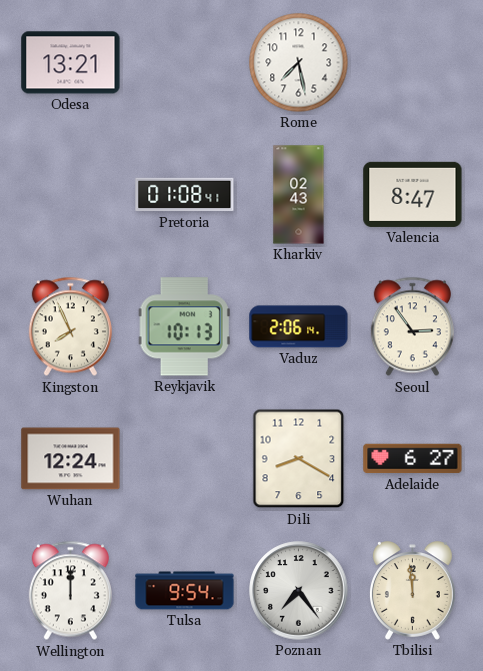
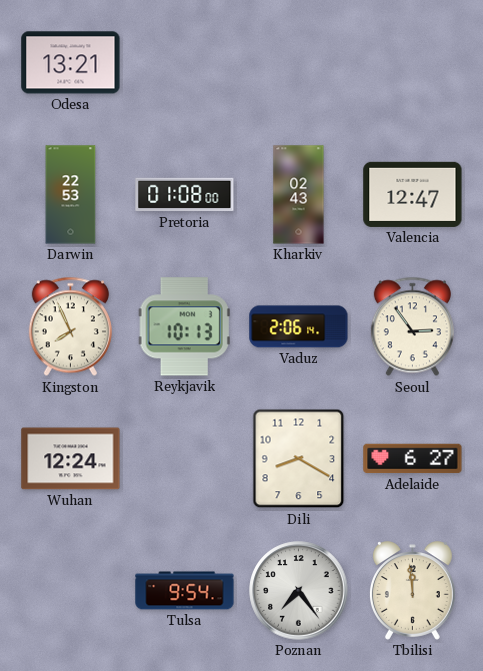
Rome: 7:28 -> none (299, 63)
Darwin: none -> 22:53 (71, 195)
Pretoria: 01:08:41 -> 01:08:00 (185, 195)
Valencia: 8:47 -> 12:47 (413, 194)
Wellington: 12:00 -> none (70, 591)
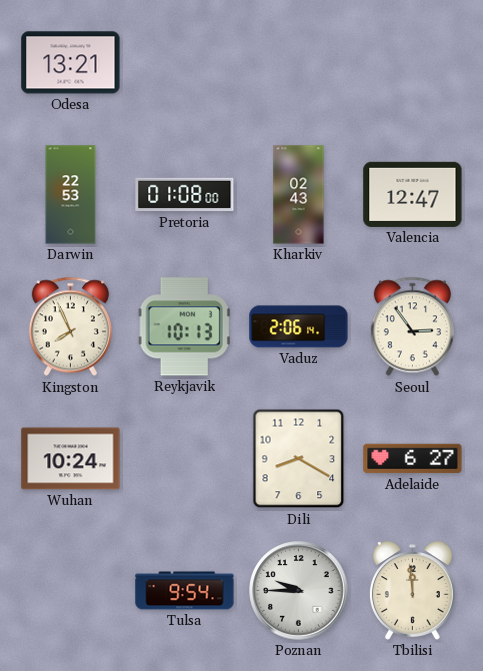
Wuhan: 12:24 -> 10:24 (71, 459)
Poznan: 7:24 -> 9:45 (299, 591)
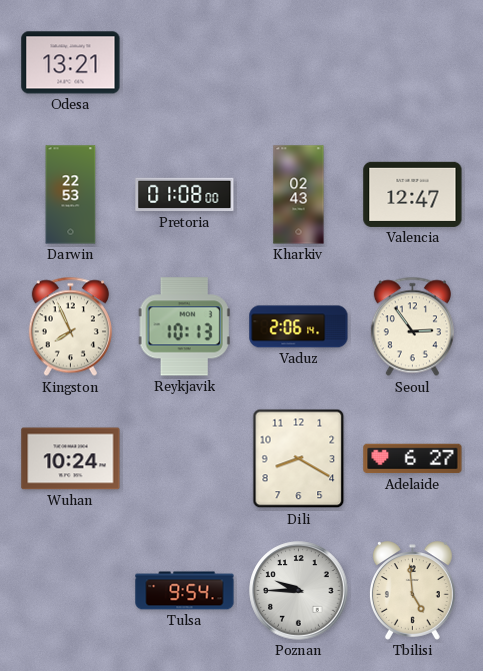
Tbilisi: 11:59 -> 4:59 (412, 591)
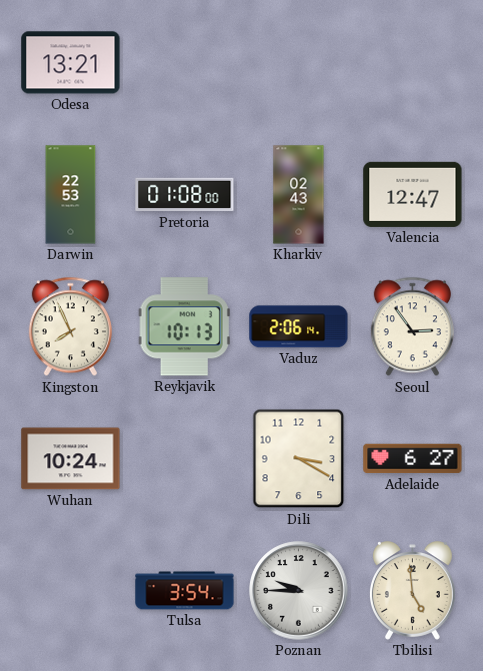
Dili: 8:20 -> 3:20 (299, 459)
Tulsa: 9:54 -> 3:54 (185, 591)
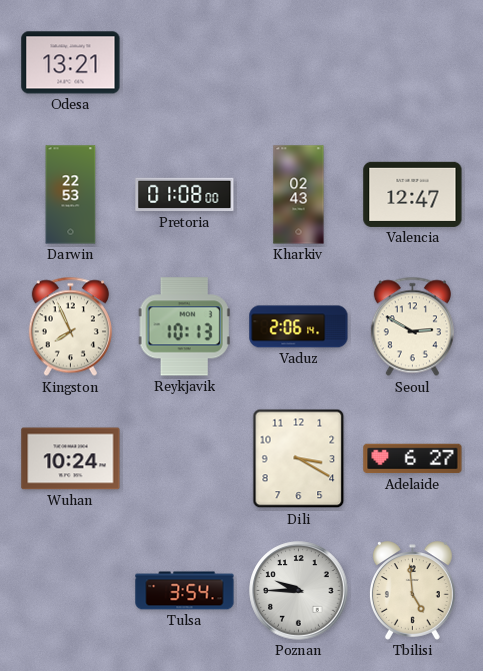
Seoul: 2:54 -> 2:50 (412, 327)
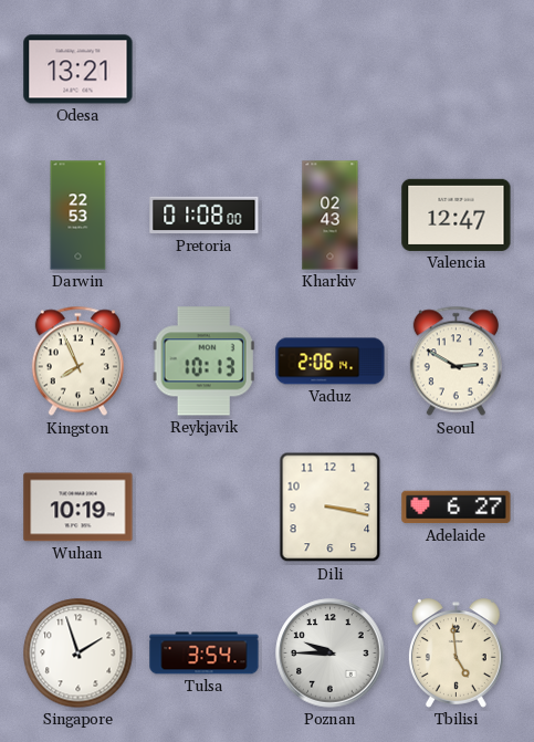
Wuhan: 10:24 -> 10:19 (78, 508)
Dili: 3:20 -> 3:17 (331, 508)
Singapore: none -> 1:57 (78, 654)
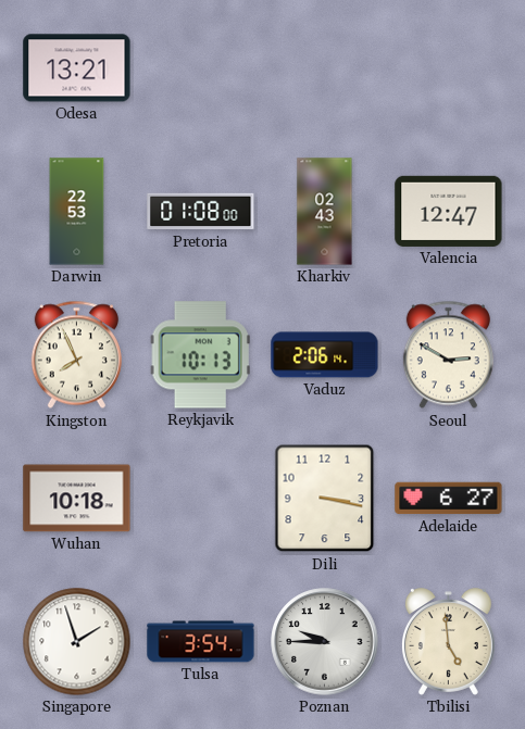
Wuhan: 10:19 -> 10:18 (77, 499)
